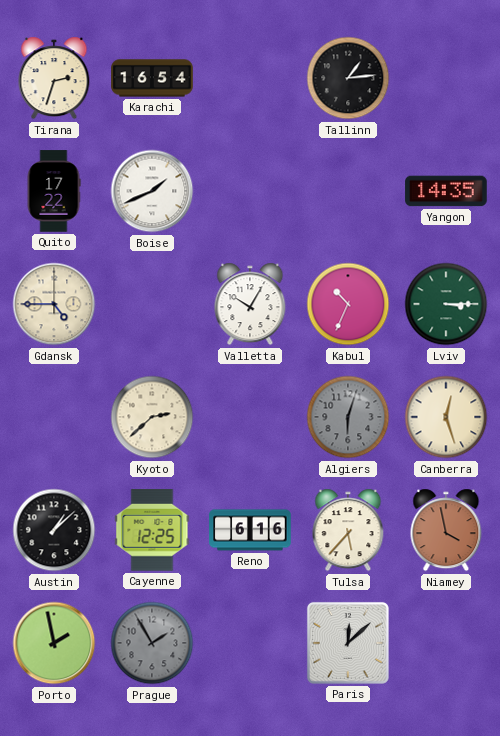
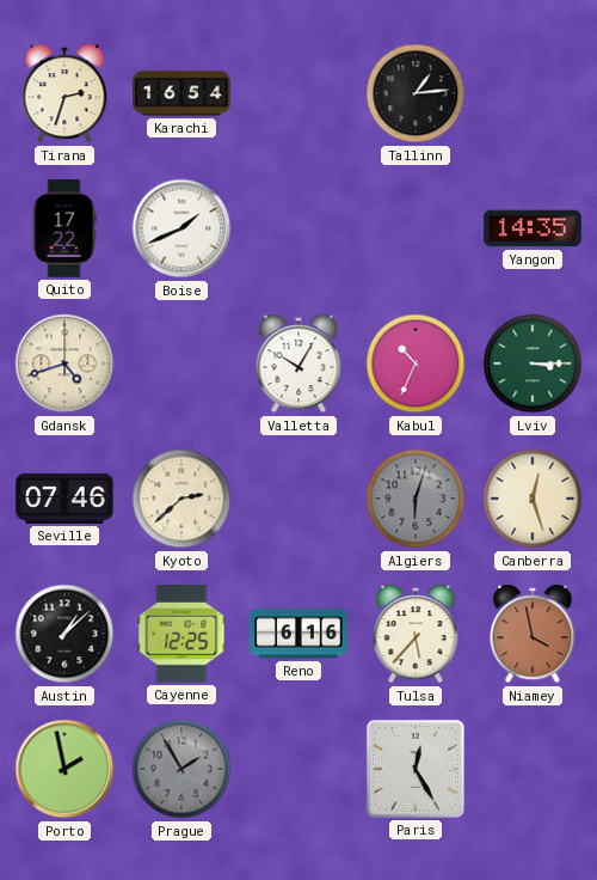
Gdansk: 4:45 -> 4:42 (64, 363)
Seville: none -> 07:46 (64, 499)
Paris: 12:08 -> 12:25 (416, 769)
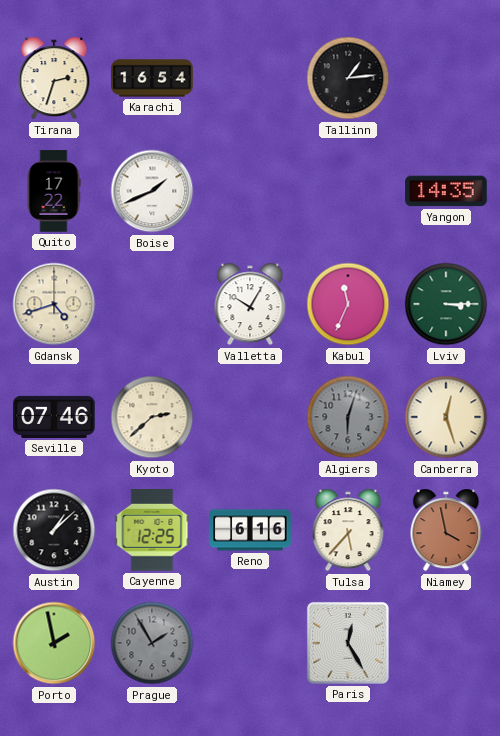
Kabul: 10:34 -> 11:34 (348, 304)
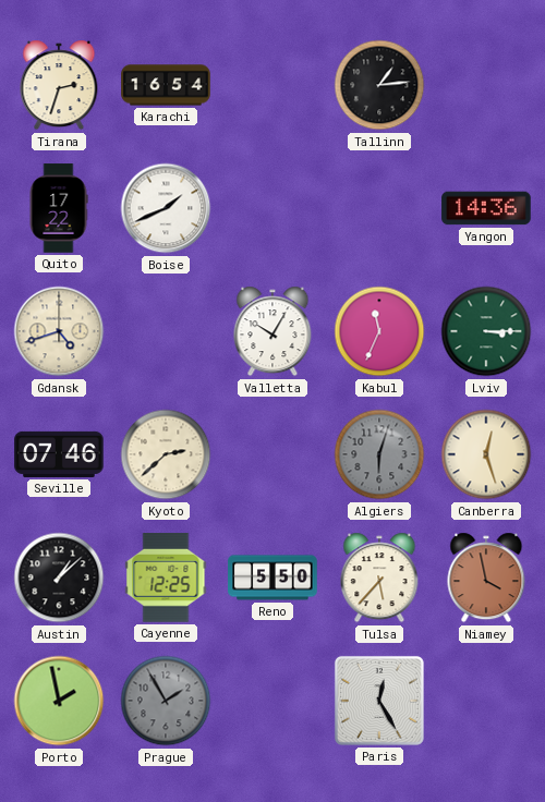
Yangon: 14:35 -> 14:36 (486, 208)
Reno: 6:16 -> 5:50 (272, 578)
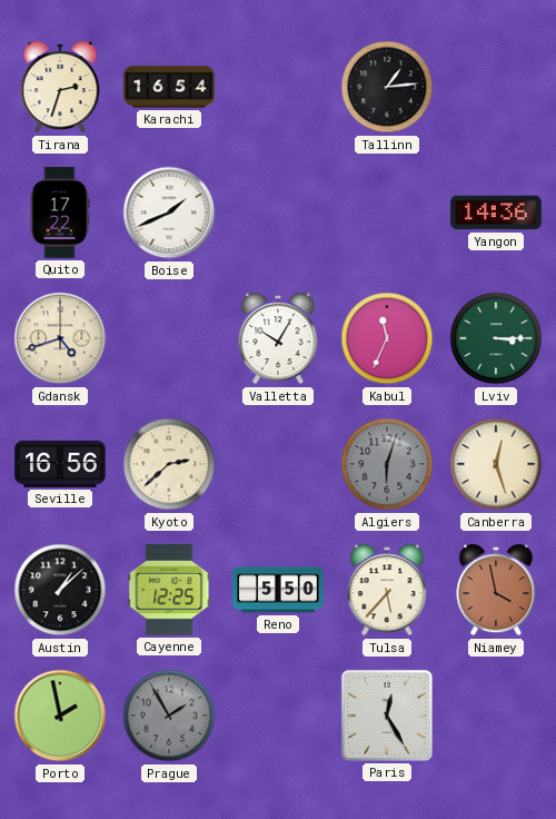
Seville: 07:46 -> 16:56 (60, 464)
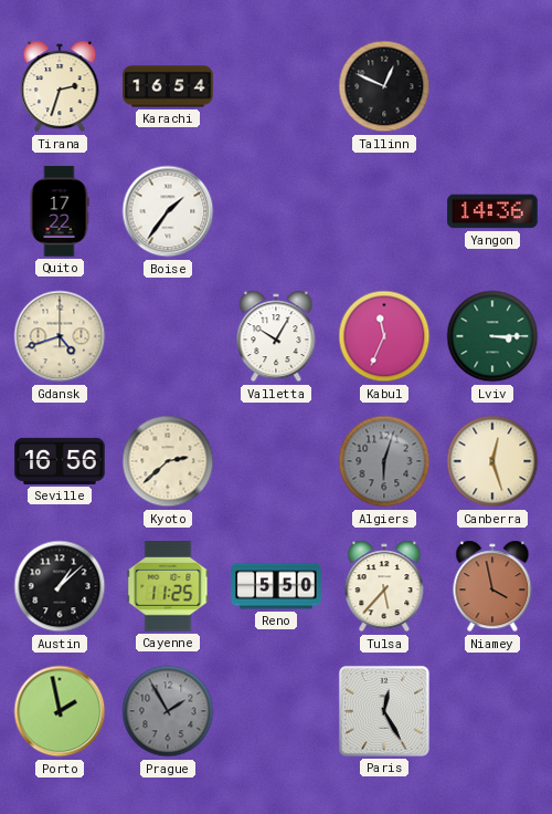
Tallinn: 1:14 -> 12:49 (384, 86)
Boise: 1:41 -> 1:36 (168, 211)
Cayenne: 12:25 -> 11:25 (168, 586)
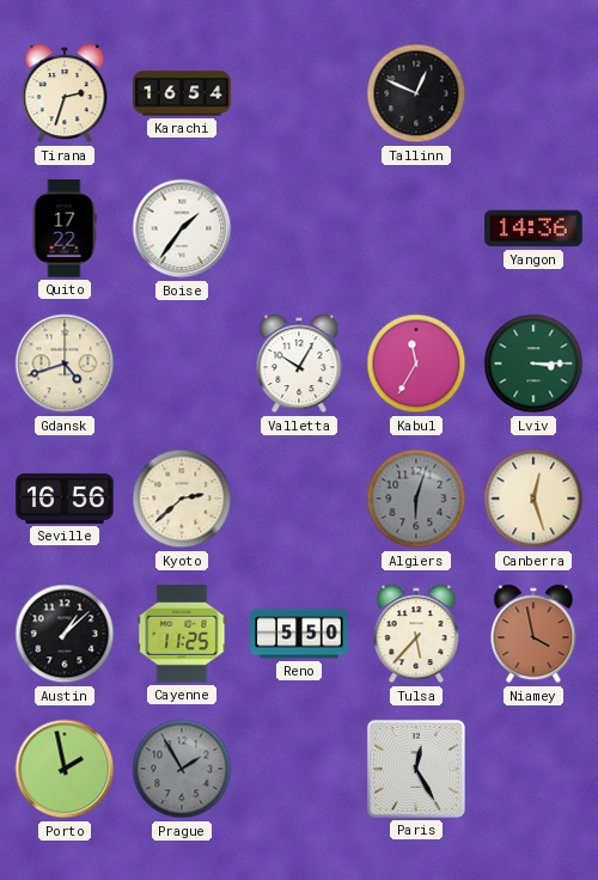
Kabul: 11:34 -> 11:35 (416, 363)
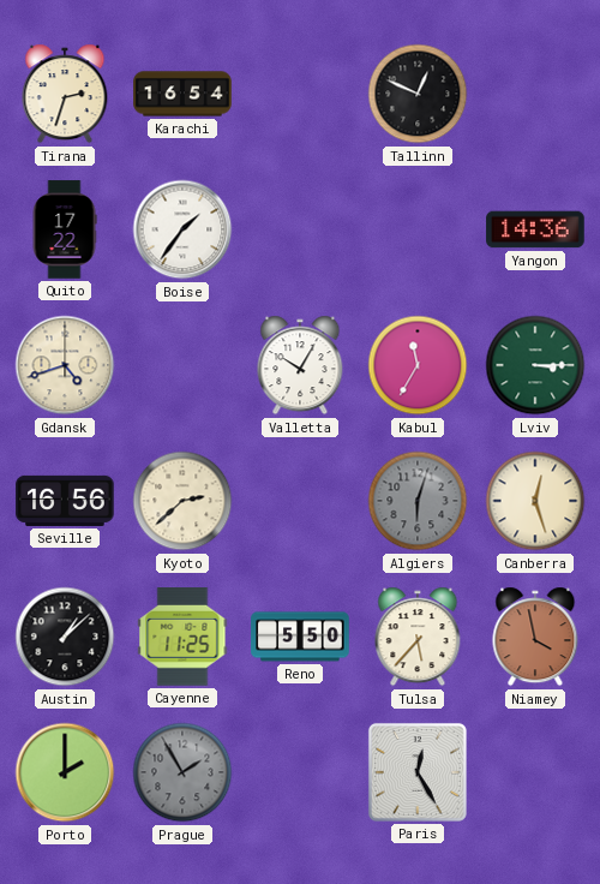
Porto: 1:58 -> 2:00 (65, 772)
